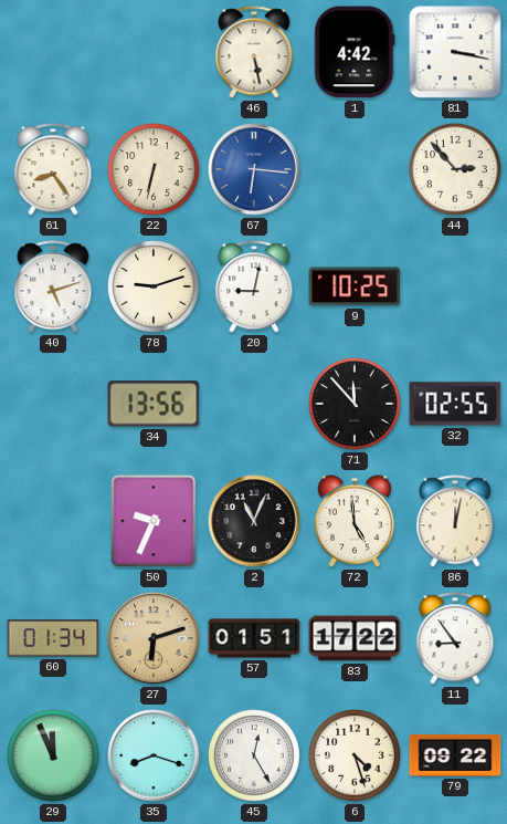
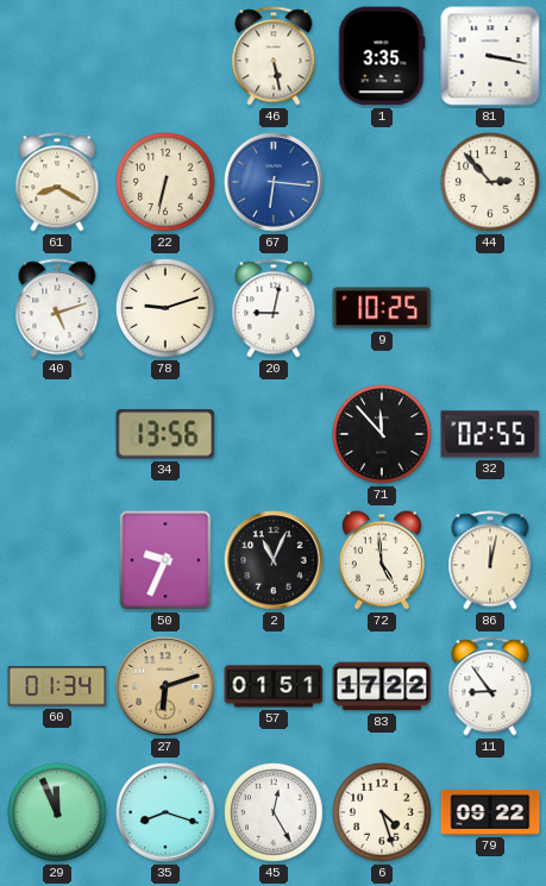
1: 4:42 -> 3:35 (382, 56)
61: 8:24 -> 8:20 (57, 182)
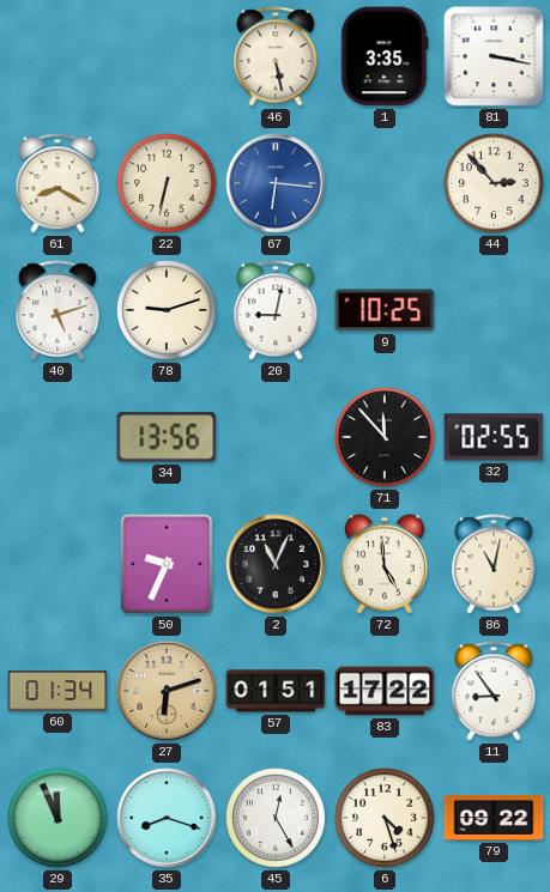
86: 12:02 -> 11:02 (494, 564)
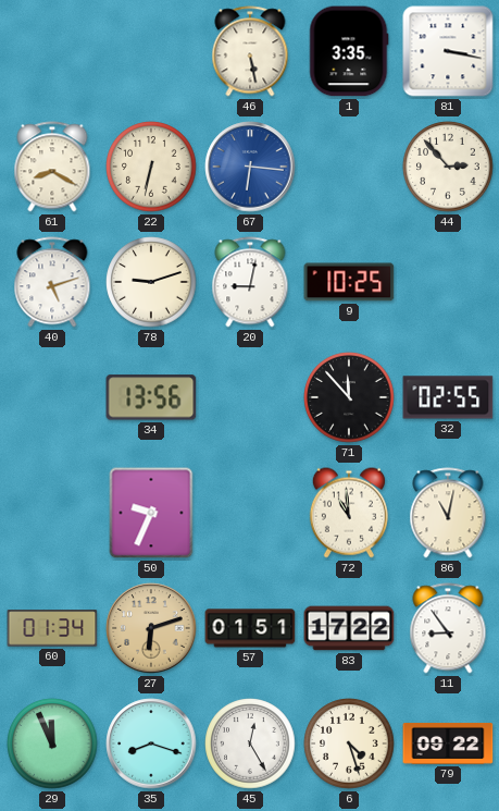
2: 11:04 -> none (276, 564)
72: 4:59 -> 10:59 (349, 513)
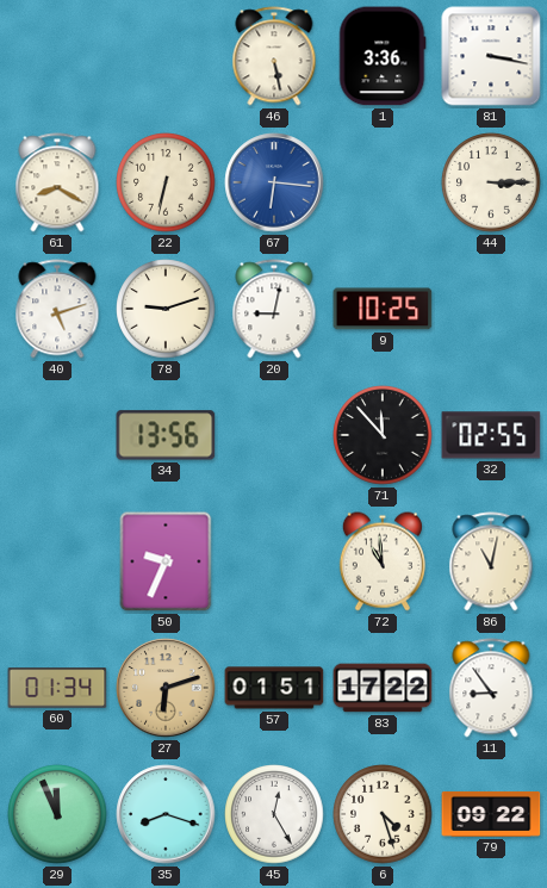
1: 3:35 -> 3:36 (383, 56)
44: 2:53 -> 3:15 (491, 182)
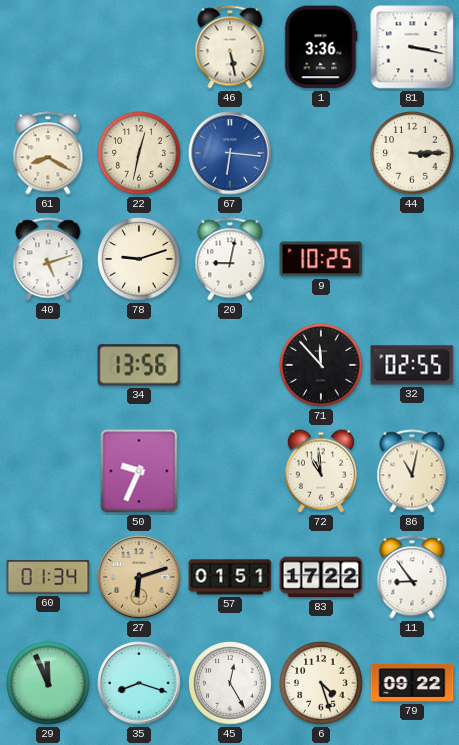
22: 6:32 -> 12:32 (139, 153)
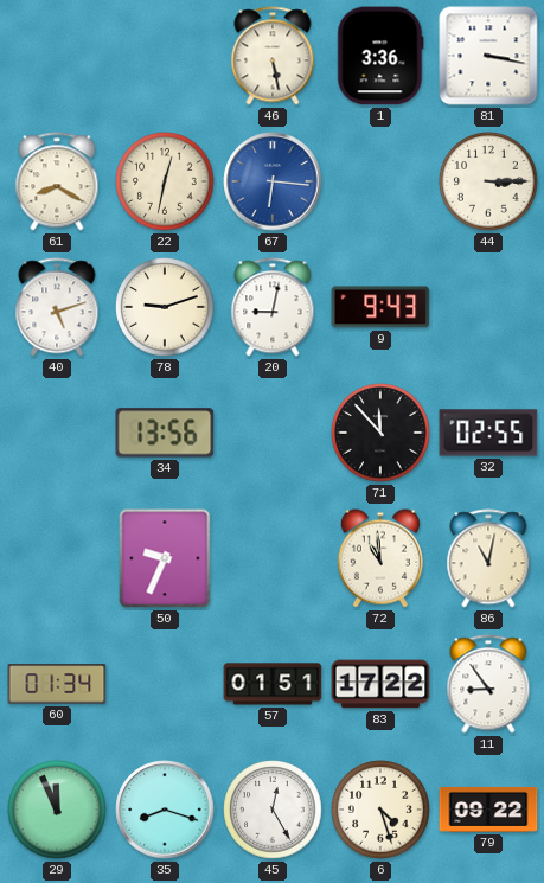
9: 10:25 -> 9:43 (380, 307)
27: 6:12 -> none (139, 577)
